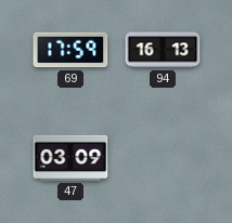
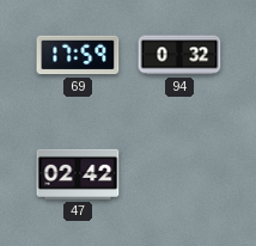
94: 16:13 -> 0:32 (179, 55)
47: 03:09 -> 02:42 (78, 174)
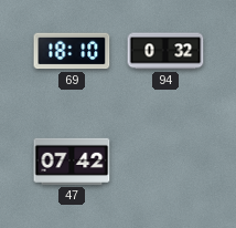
69: 17:59 -> 18:10 (72, 51)
47: 02:42 -> 07:42 (72, 162)
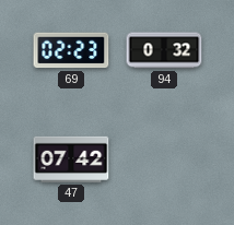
69: 18:10 -> 02:23 (71, 50)
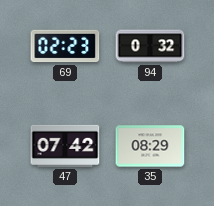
35: none -> 08:29 (150, 146)
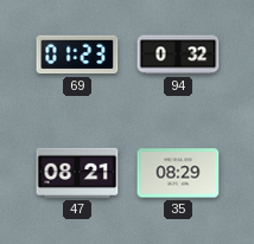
69: 02:23 -> 01:23 (77, 54)
47: 07:42 -> 08:21 (77, 173)
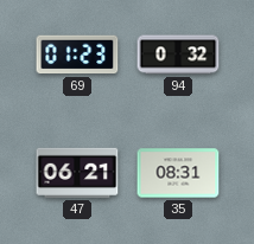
47: 08:21 -> 06:21 (77, 173)
35: 08:29 -> 08:31 (178, 173)
